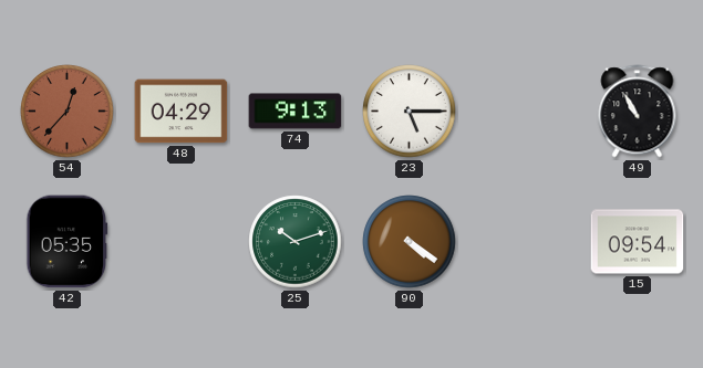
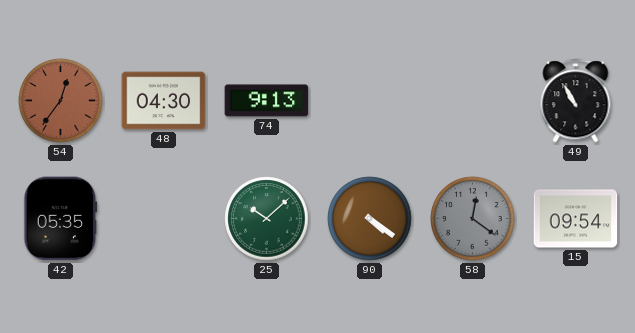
54: 12:37 -> 12:36 (61, 101)
48: 04:29 -> 04:30 (164, 101)
23: 5:15 -> none (410, 112)
25: 10:12 -> 10:08 (267, 219)
58: none -> 12:21 (473, 219)
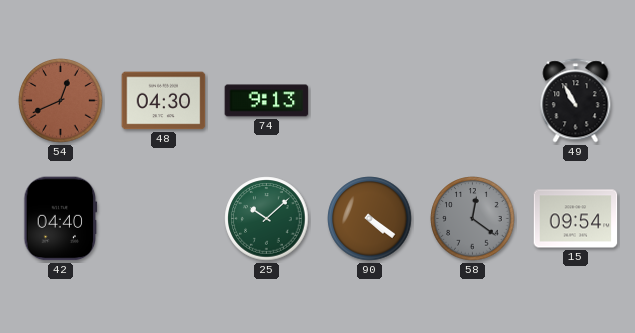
54: 12:36 -> 12:41 (61, 101)
42: 05:35 -> 04:40 (61, 219)
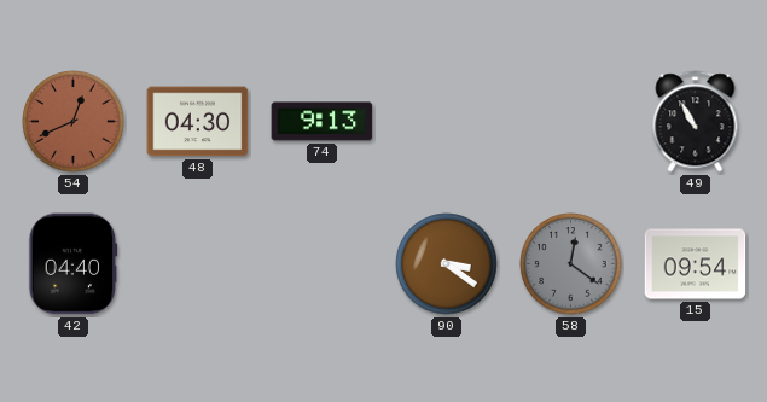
25: 10:08 -> none (267, 219)
90: 4:21 -> 3:21 (447, 264)
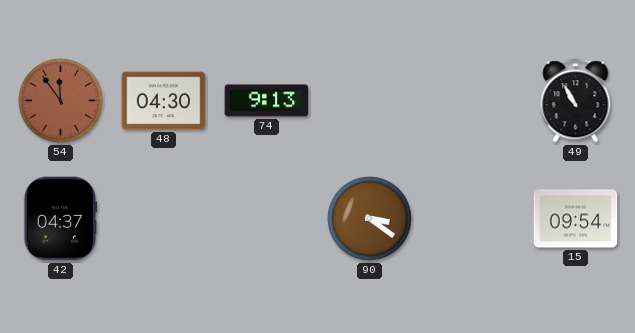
54: 12:41 -> 11:54 (61, 101)
42: 04:40 -> 04:37 (61, 219)
58: 12:21 -> none (571, 264)
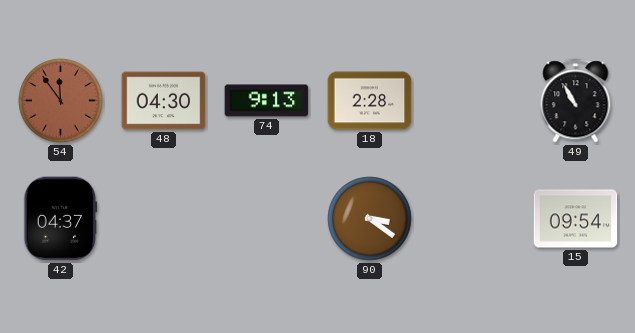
18: none -> 2:28 (370, 101)
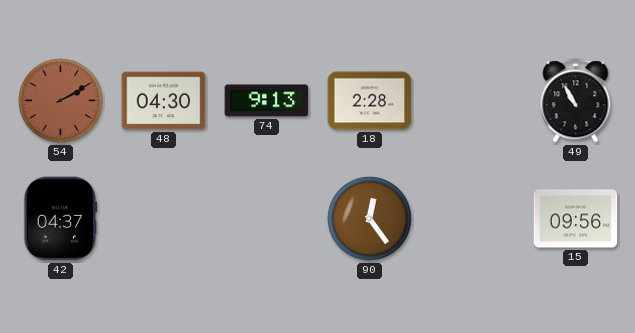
54: 11:54 -> 2:10 (61, 101)
90: 3:21 -> 12:24 (370, 219)
15: 09:54 -> 09:56 (576, 219)
